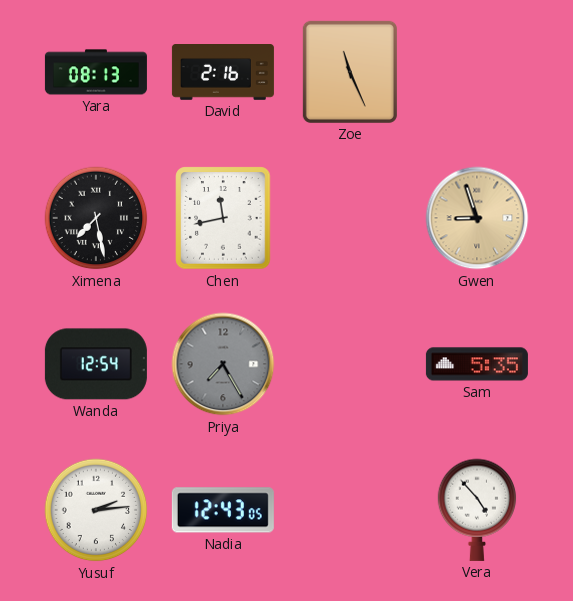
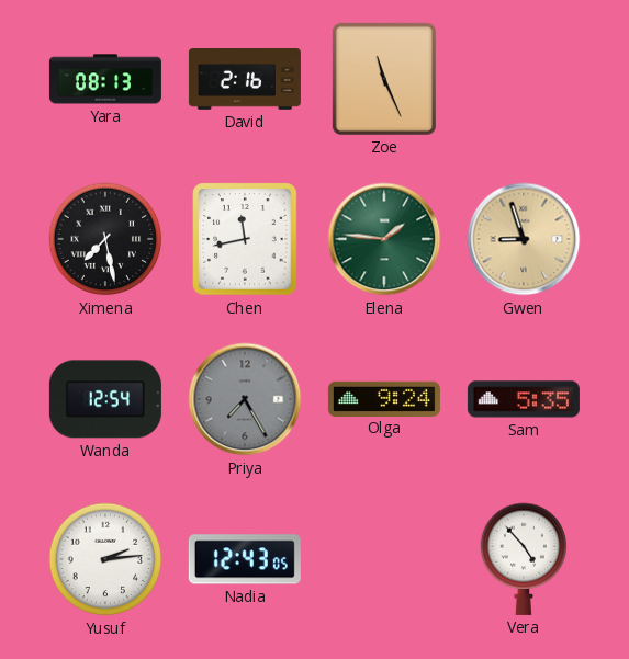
Elena: none -> 1:46 (384, 239)
Olga: none -> 9:24 (384, 398)
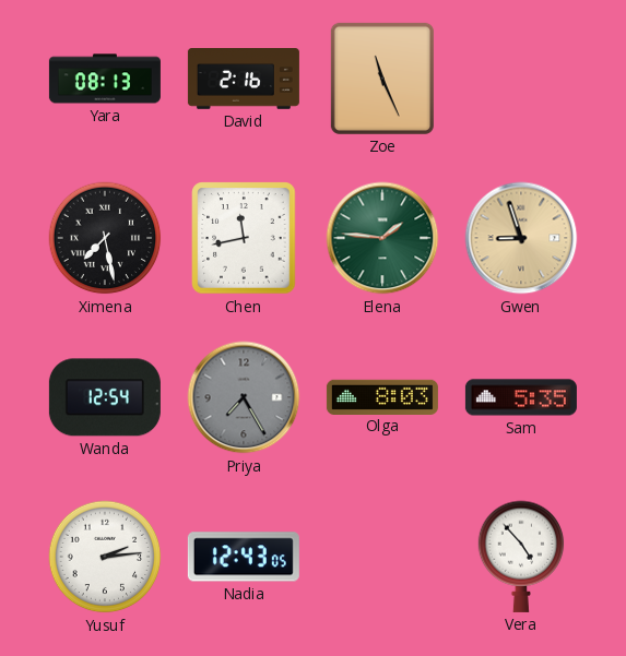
Olga: 9:24 -> 8:03 (382, 396)
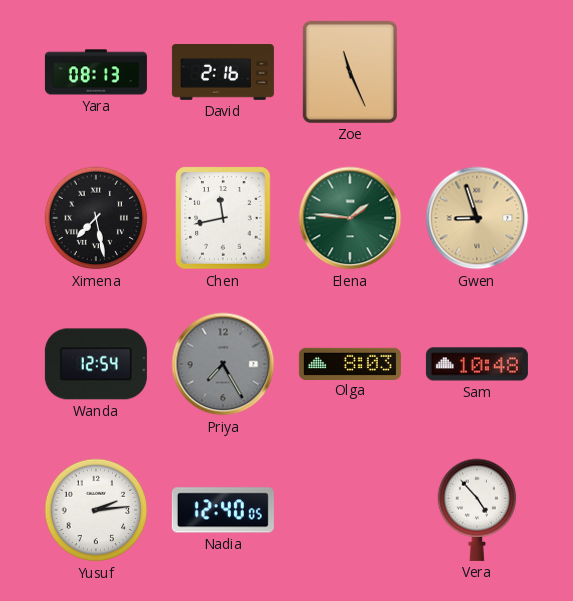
Sam: 5:35 -> 10:48 (477, 364)
Nadia: 12:43 -> 12:40 (223, 510)
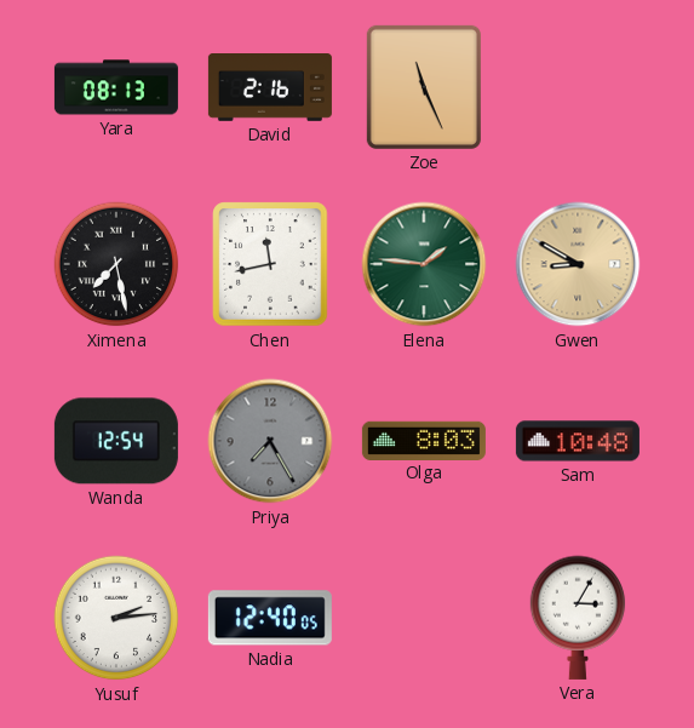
Gwen: 8:57 -> 8:50 (578, 264)
Vera: 4:53 -> 3:05 (578, 618)
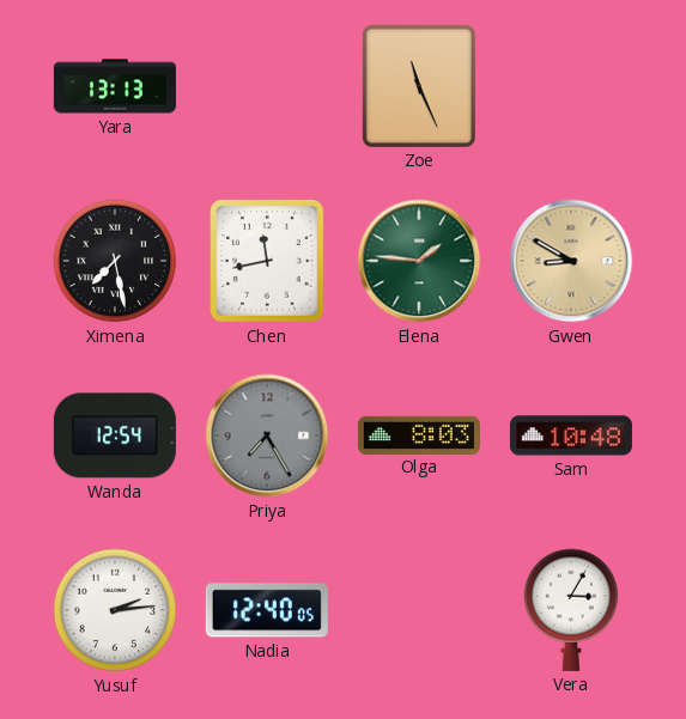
Yara: 08:13 -> 13:13 (115, 86)
David: 2:16 -> none (270, 87)
